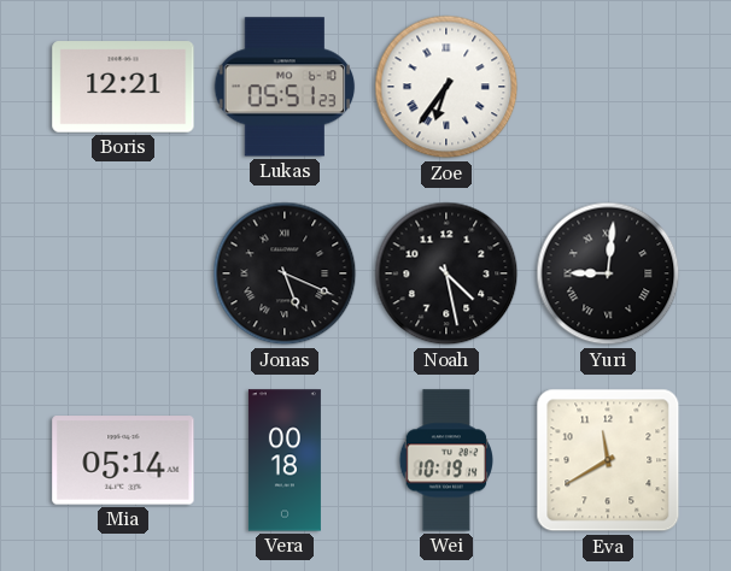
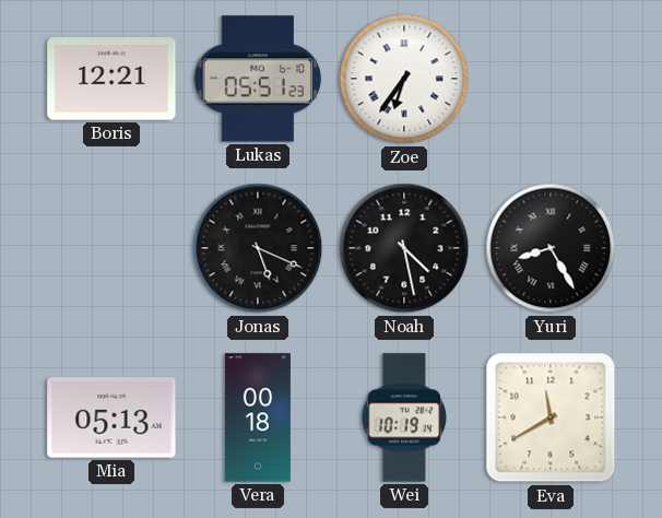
Yuri: 9:01 -> 8:25 (551, 248)
Mia: 05:14 -> 05:13 (111, 417)
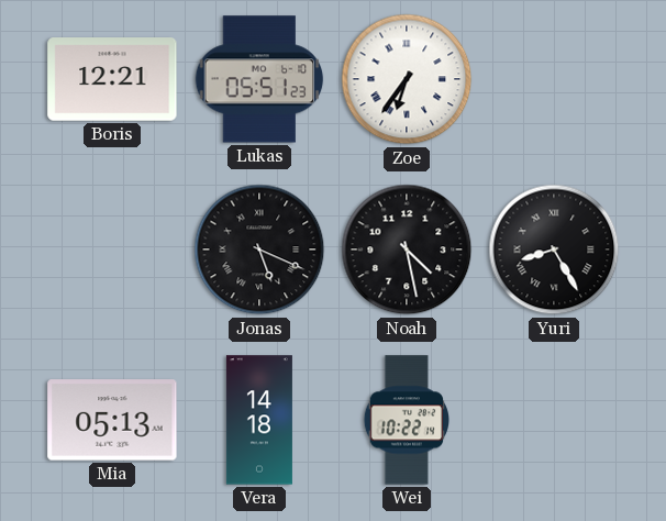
Vera: 00:18 -> 14:18 (259, 420)
Wei: 10:19 -> 10:22 (406, 420)
Eva: 11:40 -> none (551, 417)
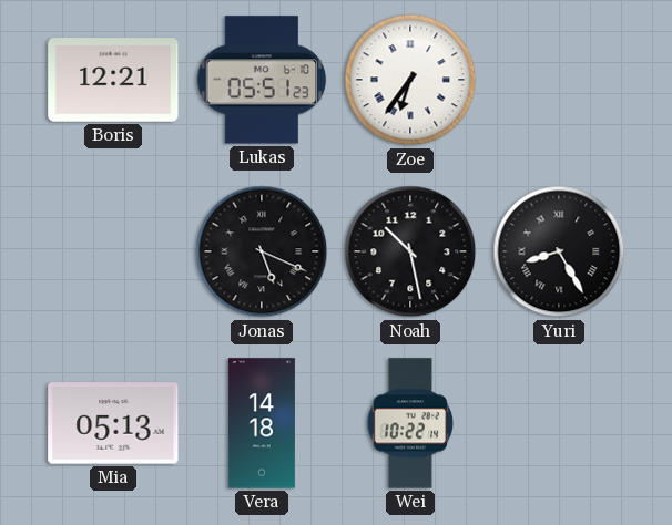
Noah: 4:28 -> 10:28 (410, 251)
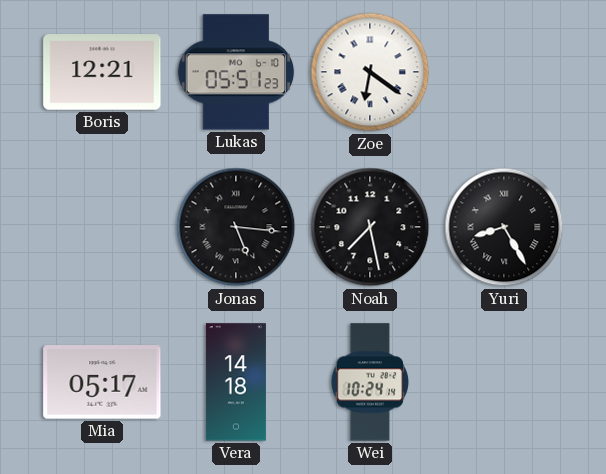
Zoe: 6:36 -> 6:21 (370, 72)
Jonas: 5:19 -> 5:16 (236, 227)
Noah: 10:28 -> 7:28 (370, 227)
Mia: 05:13 -> 05:17 (102, 382)
Wei: 10:22 -> 10:24 (369, 382)
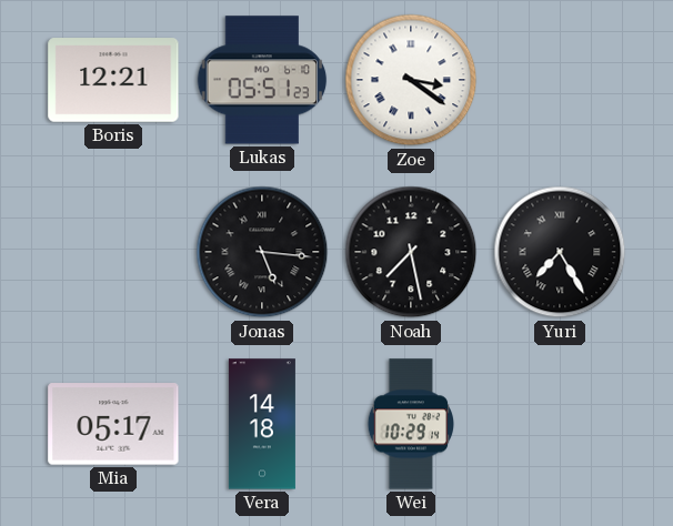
Zoe: 6:21 -> 3:21 (411, 80)
Yuri: 8:25 -> 7:25 (560, 252)
Wei: 10:24 -> 10:29 (410, 424)
